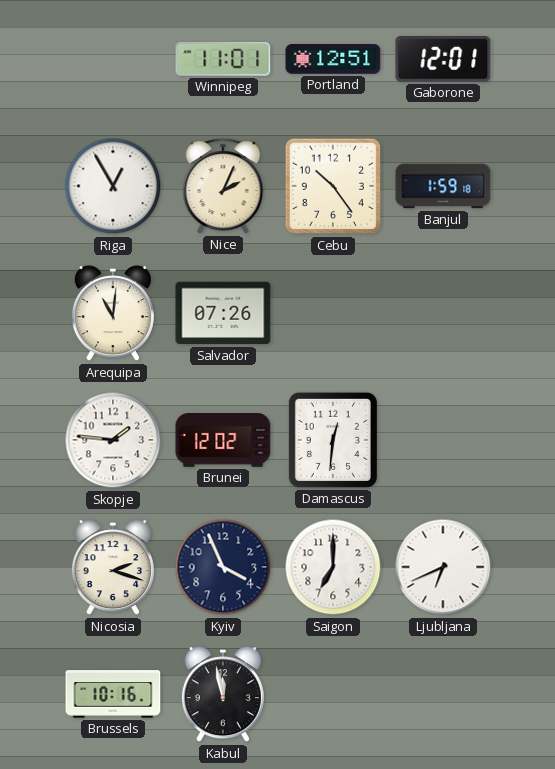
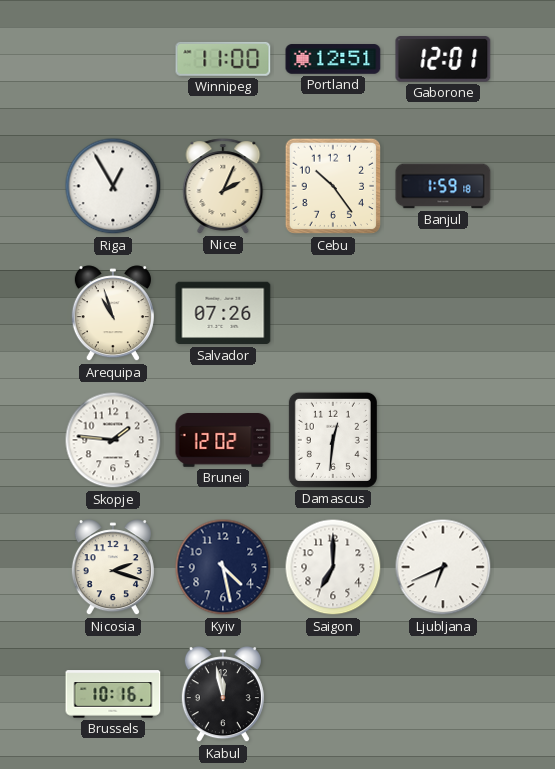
Winnipeg: 11:01 -> 11:00 (223, 59)
Arequipa: 11:01 -> 10:57 (113, 314)
Kyiv: 3:56 -> 4:28 (223, 567)
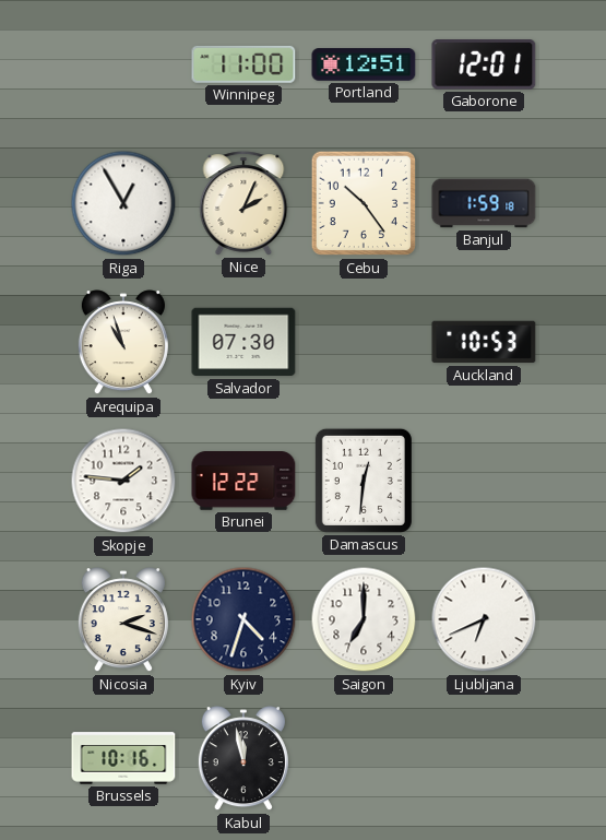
Salvador: 07:26 -> 07:30 (243, 342)
Auckland: none -> 10:53 (484, 342)
Brunei: 12:02 -> 12:22 (243, 482)
Kyiv: 4:28 -> 4:33 (243, 619)
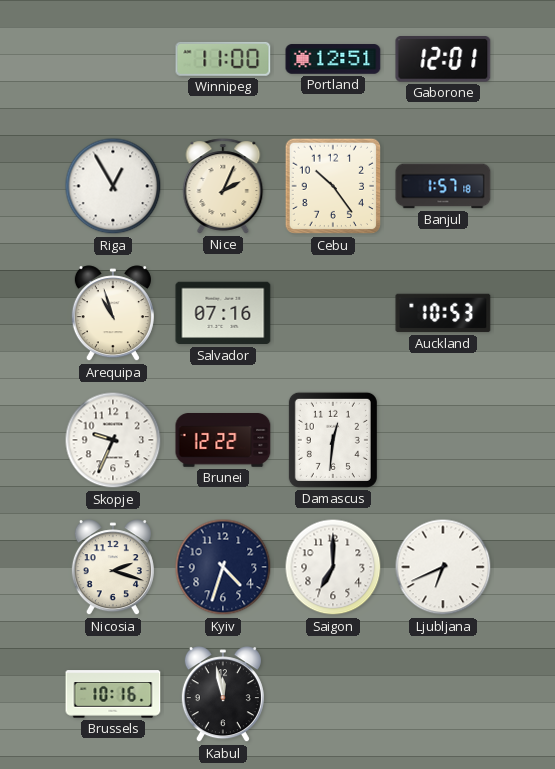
Banjul: 1:59 -> 1:57 (443, 186)
Salvador: 07:30 -> 07:16 (223, 313)
Skopje: 1:46 -> 9:34 (113, 440)
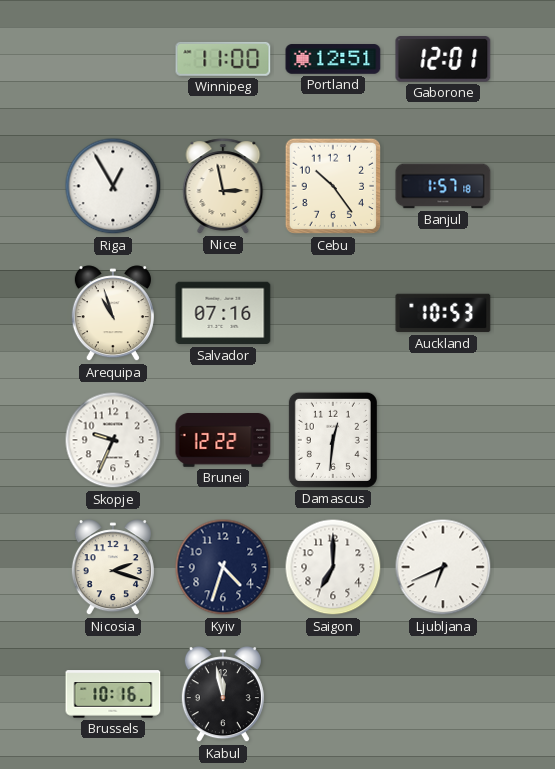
Nice: 2:04 -> 2:58 (223, 186)
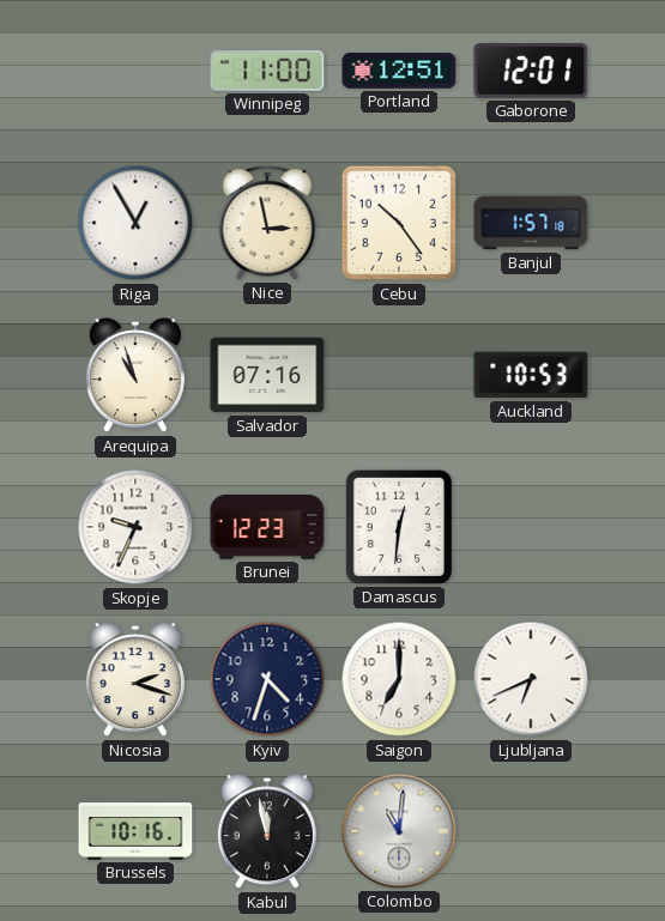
Brunei: 12:22 -> 12:23 (267, 528)
Colombo: none -> 11:01 (399, 831)
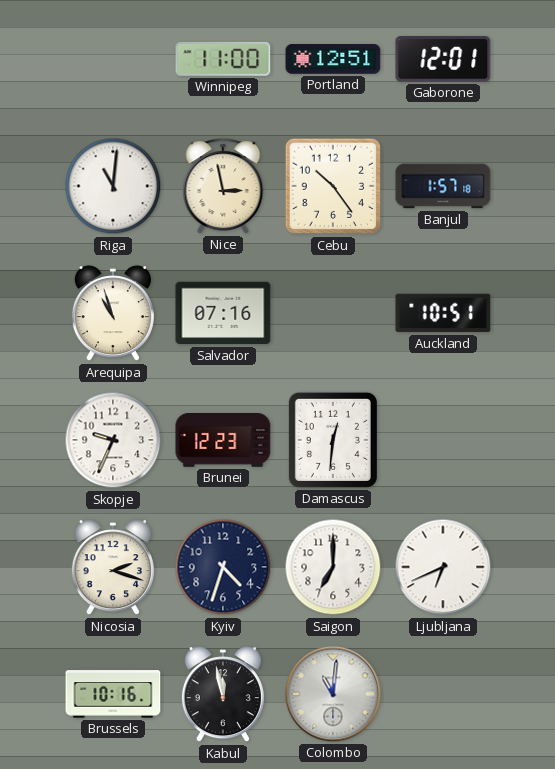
Riga: 12:55 -> 11:01 (113, 186)
Auckland: 10:53 -> 10:51 (443, 313)
